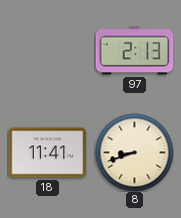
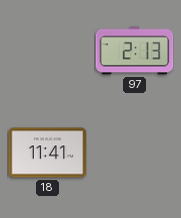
8: 8:42 -> none (134, 152)
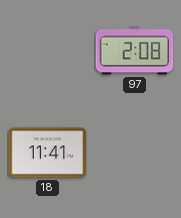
97: 2:13 -> 2:08 (134, 51)
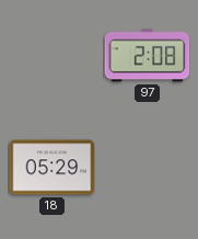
18: 11:41 -> 05:29 (51, 168)
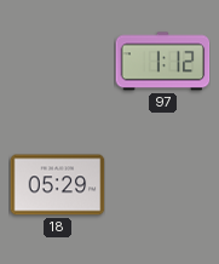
97: 2:08 -> 1:12 (162, 62)
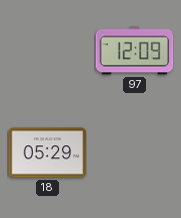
97: 1:12 -> 12:09 (134, 51)
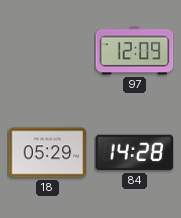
84: none -> 14:28 (134, 153)
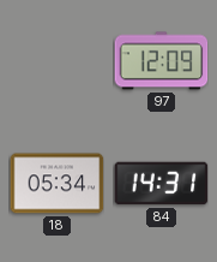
18: 05:29 -> 05:34 (56, 184)
84: 14:28 -> 14:31 (161, 184)
